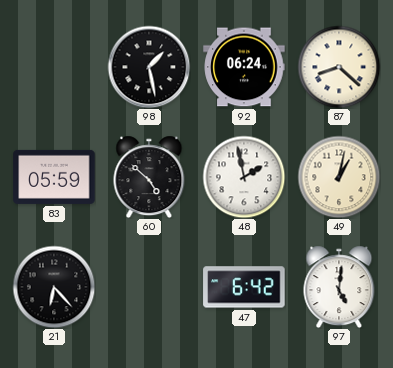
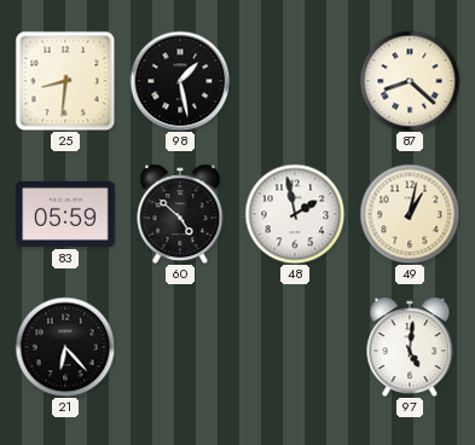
25: none -> 8:31 (65, 81)
92: 06:24 -> none (244, 67)
47: 6:42 -> none (244, 287)
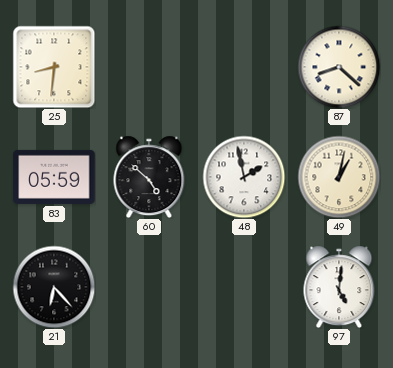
98: 1:28 -> none (180, 81)
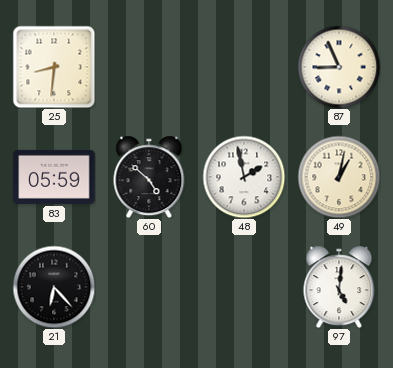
87: 8:22 -> 8:56 (339, 67)
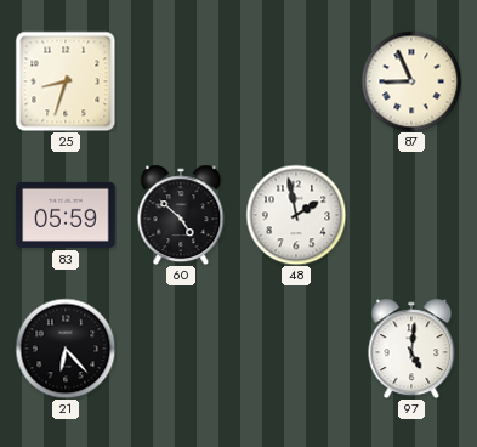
25: 8:31 -> 8:33 (66, 81)
49: 1:02 -> none (339, 177)
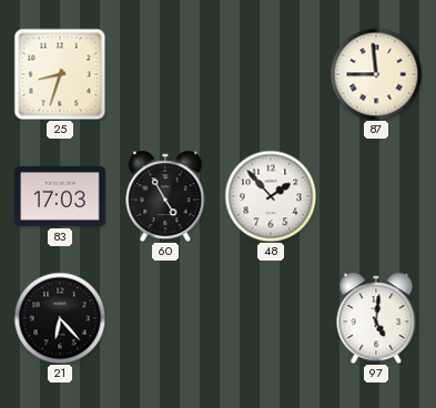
87: 8:56 -> 8:59 (376, 74)
83: 05:59 -> 17:03 (60, 196)
60: 4:52 -> 4:55 (165, 196)
48: 1:58 -> 1:53 (271, 196)
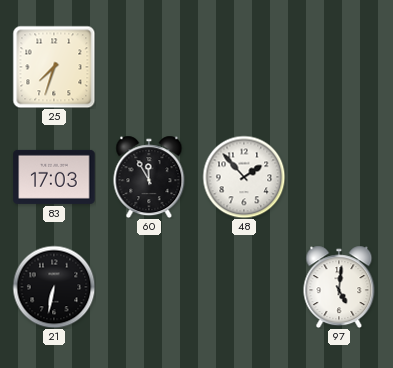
25: 8:33 -> 7:33 (54, 67)
87: 8:59 -> none (376, 74)
60: 4:55 -> 11:55 (149, 177)
21: 6:23 -> 6:32 (54, 287)
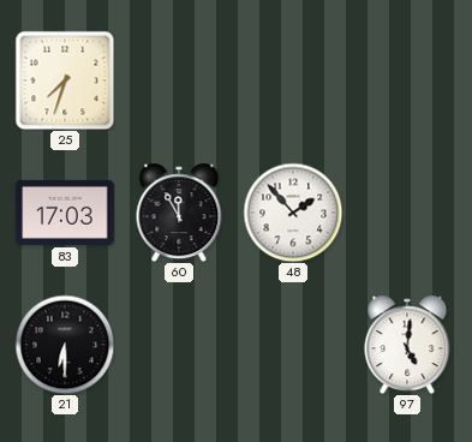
21: 6:32 -> 6:30 (65, 345)
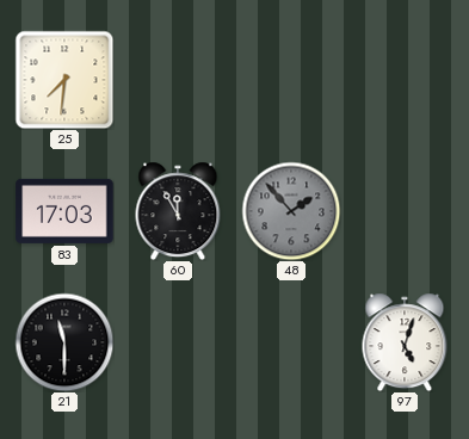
25: 7:33 -> 7:31 (64, 80)
48 dial: white -> grey (291, 211)
21: 6:30 -> 11:30 (64, 342)
97: 5:01 -> 5:03 (405, 342)
